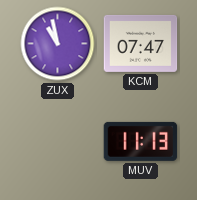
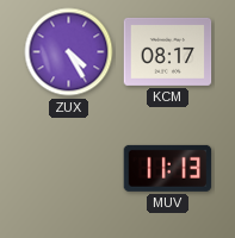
ZUX: 10:58 -> 4:25 (69, 52)
KCM: 07:47 -> 08:17 (168, 51)
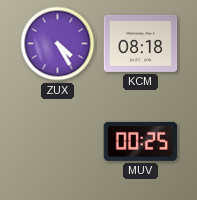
KCM: 08:17 -> 08:18 (141, 43)
MUV: 11:13 -> 00:25 (141, 141)
